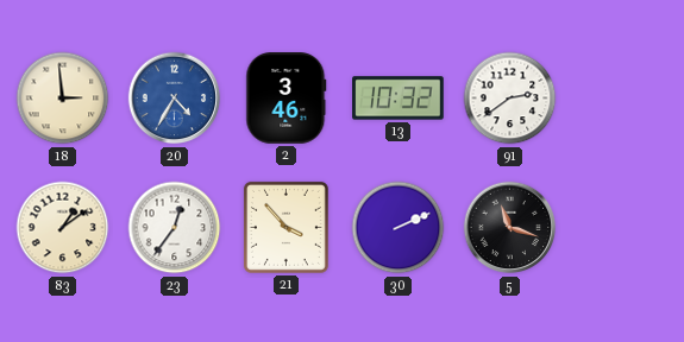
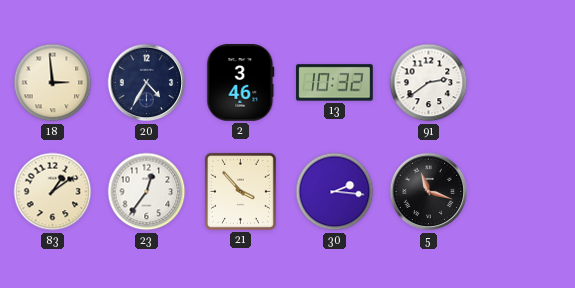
20 dial: blue -> navy (147, 83)
30: 2:11 -> 2:16 (335, 192)
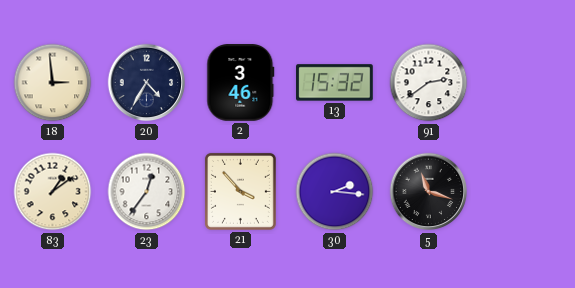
13: 10:32 -> 15:32 (335, 83)
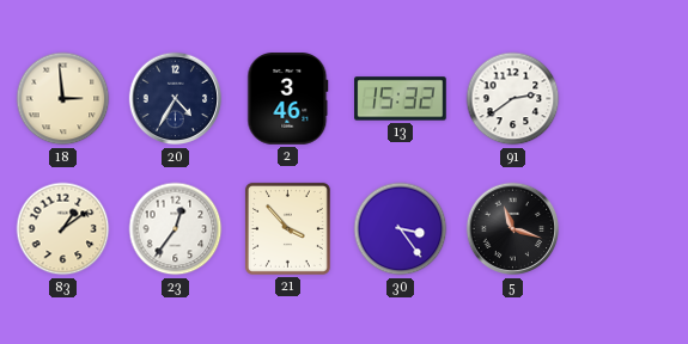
30: 2:16 -> 3:24 (401, 229)
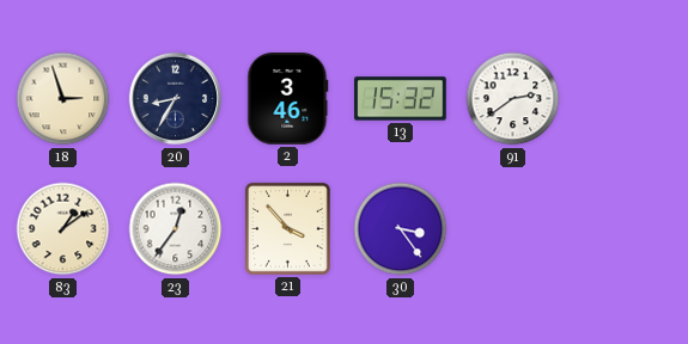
18: 2:59 -> 2:57 (63, 99)
20: 4:35 -> 8:35 (176, 99)
5: 11:18 -> none (513, 229)
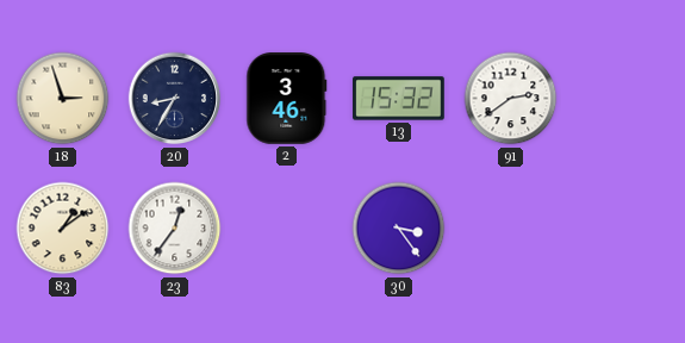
21: 3:53 -> none (287, 228)
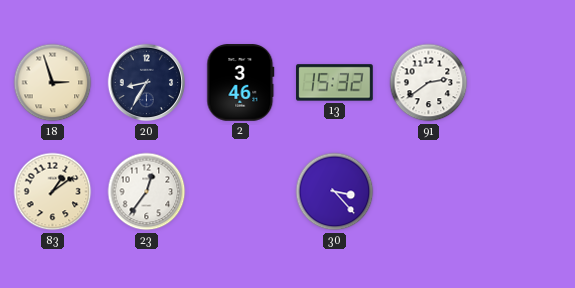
30: 3:24 -> 3:23 (335, 192)
